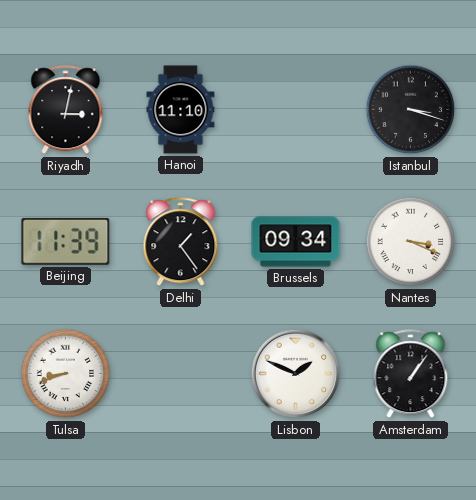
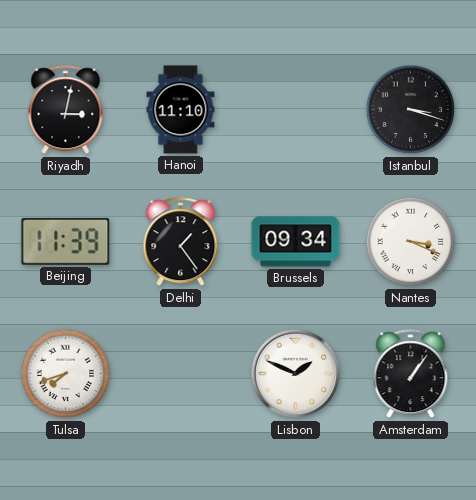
Tulsa: 8:42 -> 7:42 (66, 374)
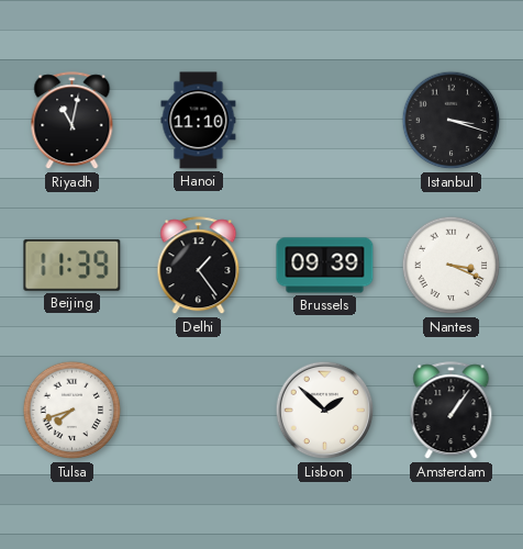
Riyadh: 3:02 -> 11:02 (73, 121)
Brussels: 09:34 -> 09:39 (325, 266)
Lisbon: 1:49 -> 1:52 (325, 411)
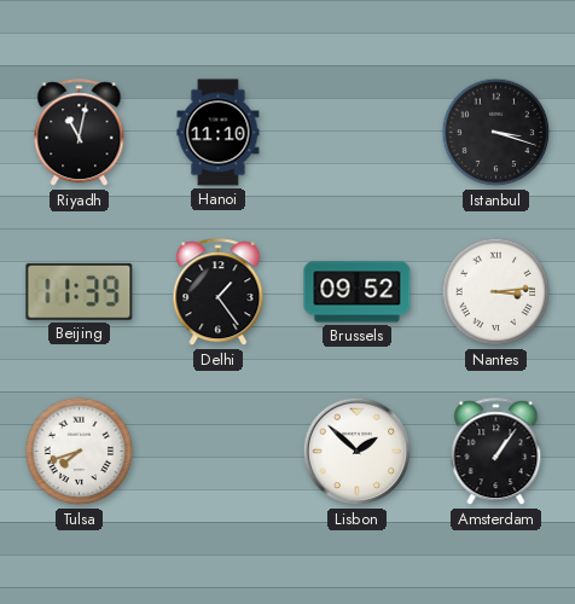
Brussels: 09:39 -> 09:52 (358, 292)
Nantes: 3:19 -> 3:14 (496, 292)
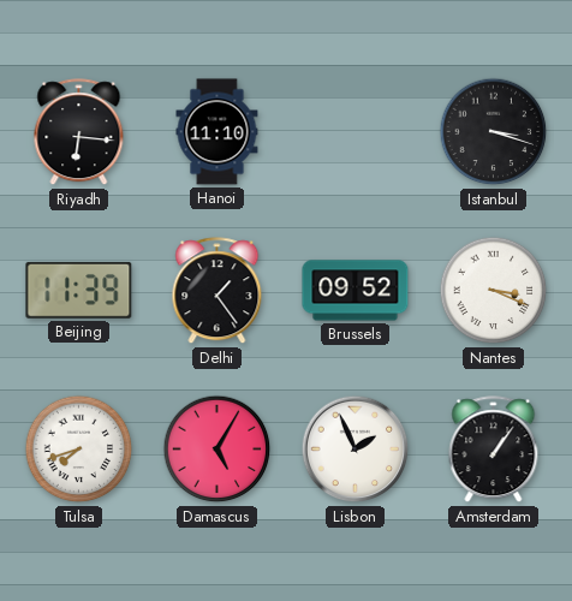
Riyadh: 11:02 -> 6:16 (79, 132)
Nantes: 3:14 -> 3:19 (494, 291)
Damascus: none -> 5:05 (218, 450)
Lisbon: 1:52 -> 1:56 (356, 450)
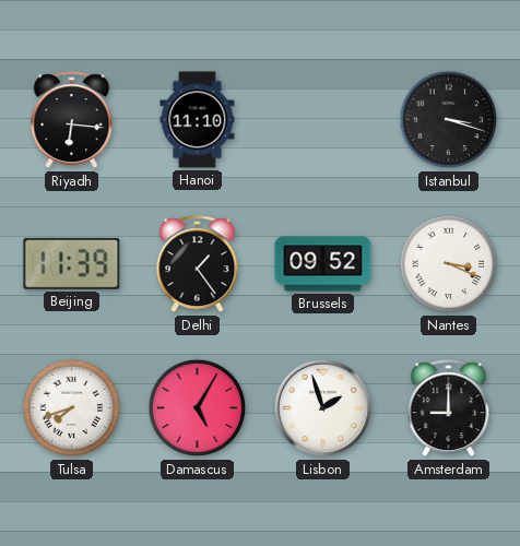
Lisbon: 1:56 -> 1:57 (323, 408)
Amsterdam: 1:06 -> 9:00 (449, 408)
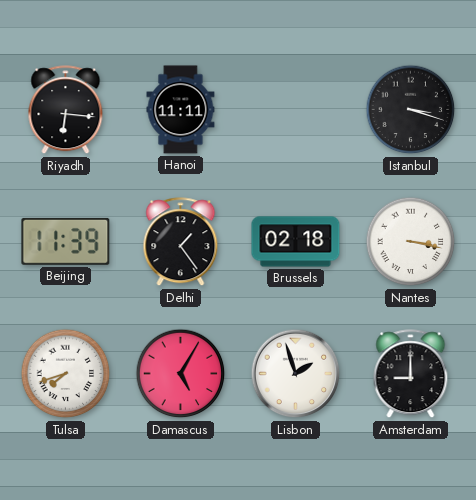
Hanoi: 11:10 -> 11:11 (181, 110)
Brussels: 09:52 -> 02:18 (296, 242)
Nantes: 3:19 -> 3:17 (411, 242)
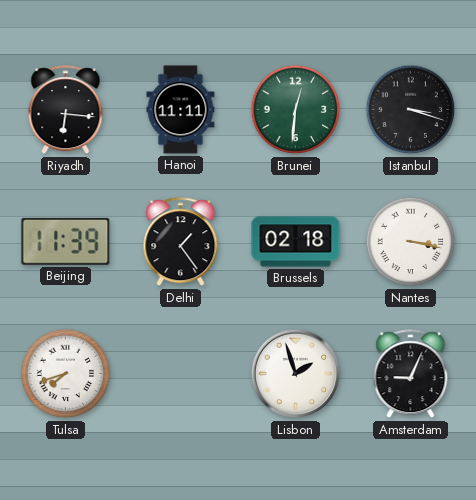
Brunei: none -> 12:31 (296, 110)
Damascus: 5:05 -> none (181, 374)
Amsterdam: 9:00 -> 9:04 (411, 374)
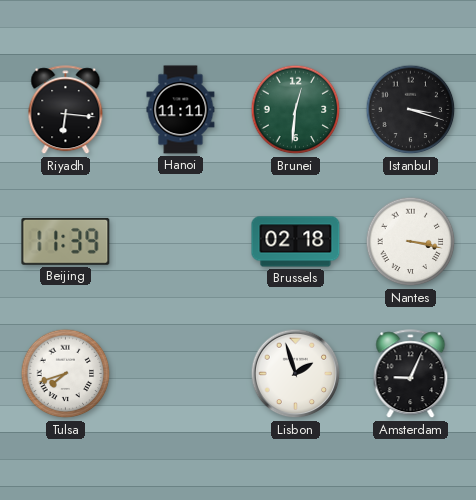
Delhi: 1:24 -> none (181, 242)
